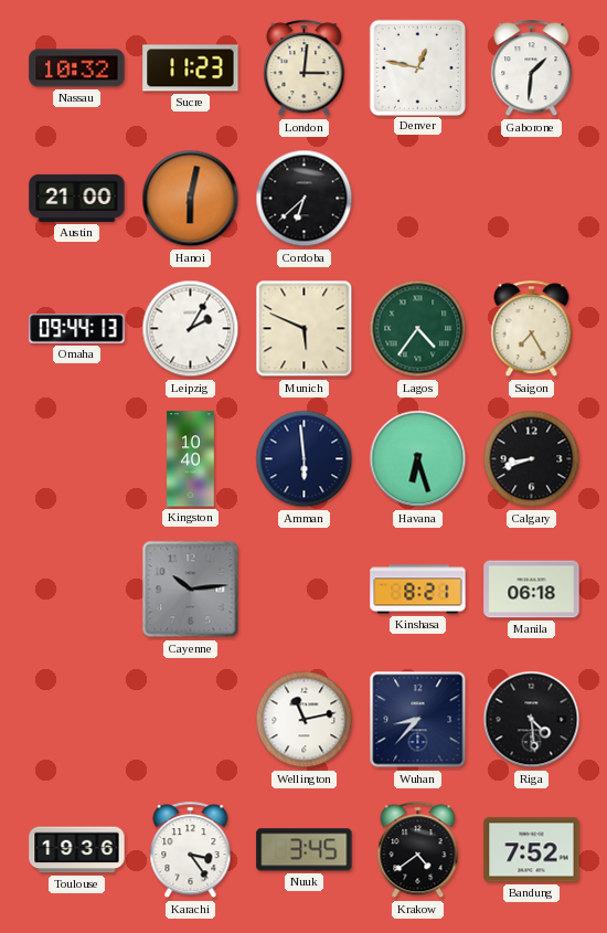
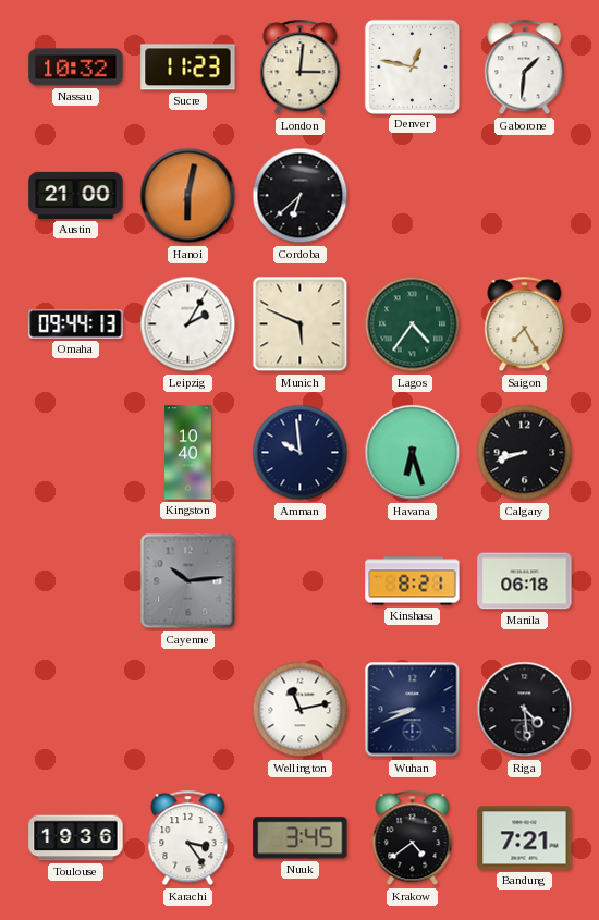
Amman: 5:59 -> 9:59 (301, 453)
Wuhan: 8:37 -> 8:41 (413, 710)
Bandung: 7:52 -> 7:21 (525, 838)
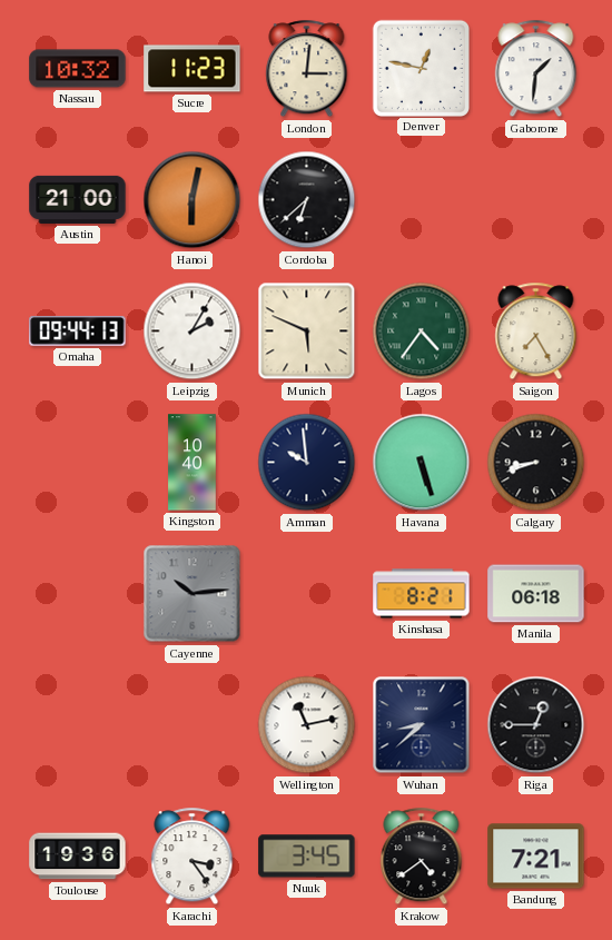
Havana: 6:27 -> 5:27 (422, 463)
Wuhan: 8:41 -> 8:38 (422, 725)
Riga: 4:29 -> 12:45 (536, 725)
